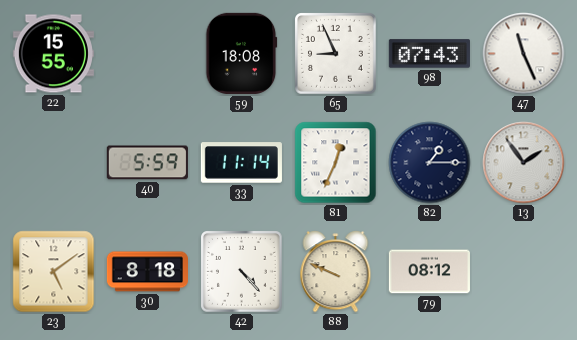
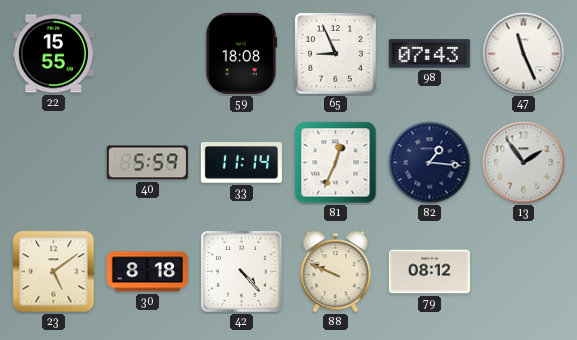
82: 1:15 -> 1:16 (430, 163)
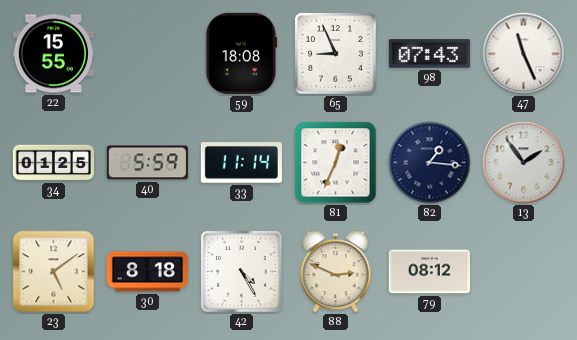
34: none -> 01:25 (53, 163)
42: 4:23 -> 4:25 (242, 272)
88: 9:49 -> 2:49 (336, 272)
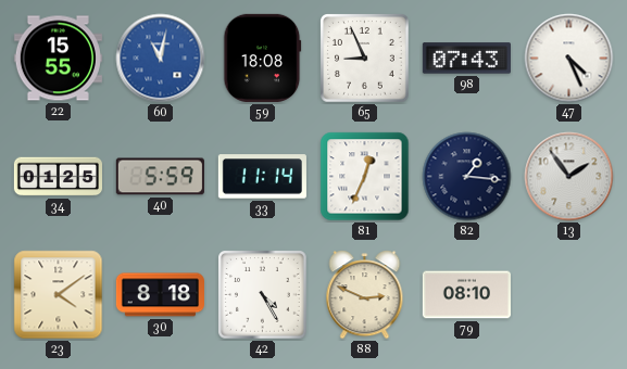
60: none -> 11:02 (161, 59)
47: 11:26 -> 4:26 (569, 59)
23: 5:09 -> 4:09 (59, 295)
79: 08:12 -> 08:10 (466, 295)
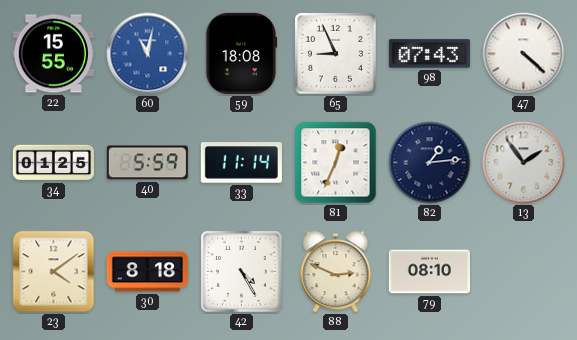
47: 4:26 -> 4:22 (524, 54)
82: 1:16 -> 1:14 (430, 163)
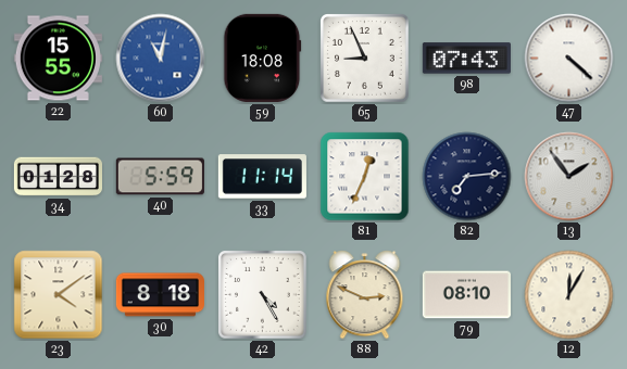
34: 01:25 -> 01:28 (58, 177)
82: 1:14 -> 7:14 (467, 177)
12: none -> 12:05 (569, 295)
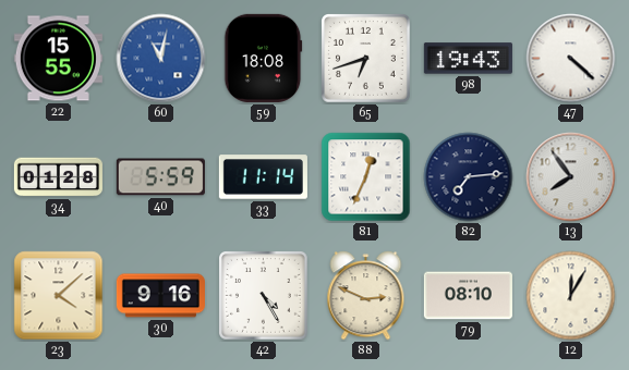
65: 8:56 -> 6:42 (366, 59)
98: 07:43 -> 19:43 (468, 59)
13: 1:54 -> 7:54 (571, 177)
23: 4:09 -> 4:08 (59, 296)
30: 8:18 -> 9:16 (160, 296)
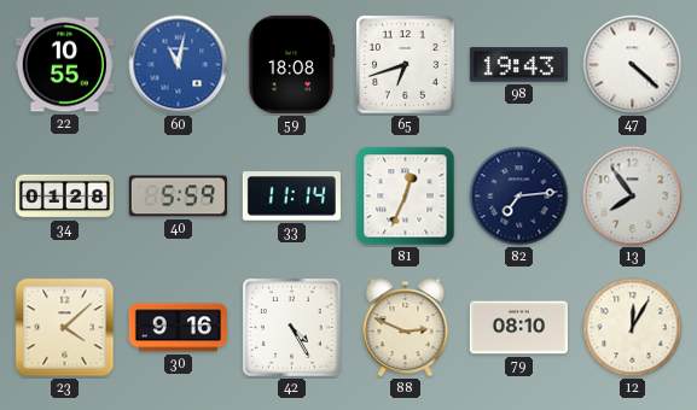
22: 15:55 -> 10:55 (64, 65)
